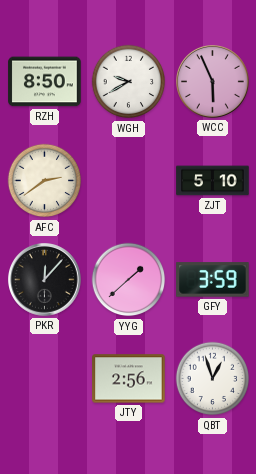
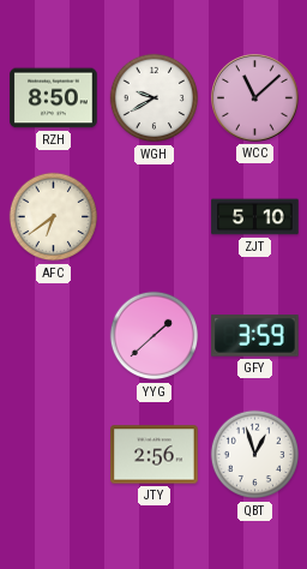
WCC: 5:56 -> 11:08 (255, 98)
AFC: 2:39 -> 6:39 (54, 217)
PKR: 12:07 -> none (45, 280)
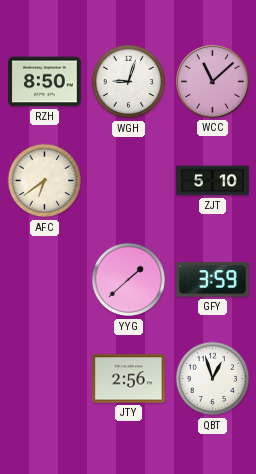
WGH: 9:40 -> 9:03 (129, 82)
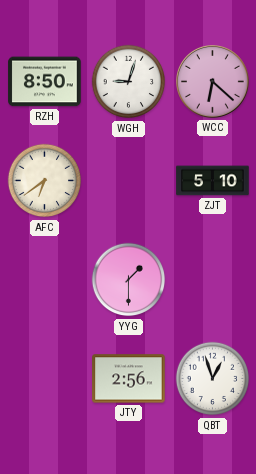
WCC: 11:08 -> 6:22 (213, 82)
YYG: 1:38 -> 1:30 (129, 280)
GFY: 3:59 -> none (213, 280)
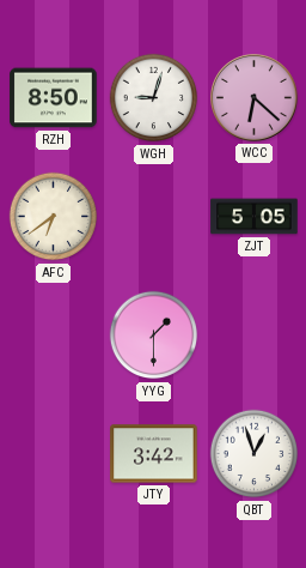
ZJT: 5:10 -> 5:05 (255, 217)
JTY: 2:56 -> 3:42 (154, 454)
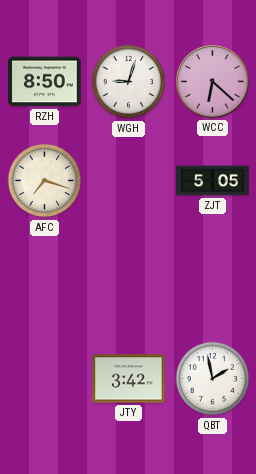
AFC: 6:39 -> 7:18 (45, 181)
YYG: 1:30 -> none (154, 336)
QBT: 12:57 -> 1:58 (213, 379)
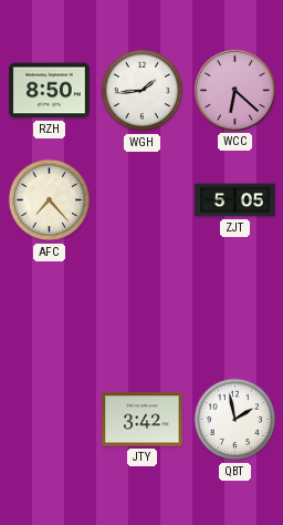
WGH: 9:03 -> 1:44 (143, 91)
AFC: 7:18 -> 7:23 (50, 200)
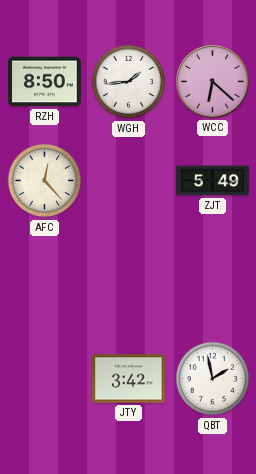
AFC: 7:23 -> 12:23 (45, 181)
ZJT: 5:05 -> 5:49 (213, 181)
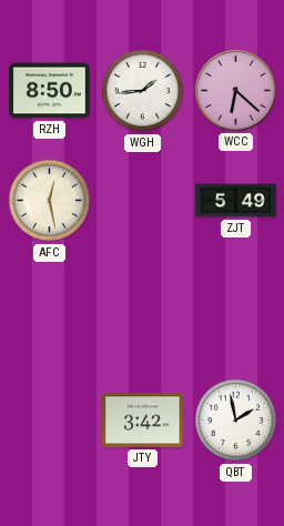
AFC: 12:23 -> 12:28 (50, 201)
